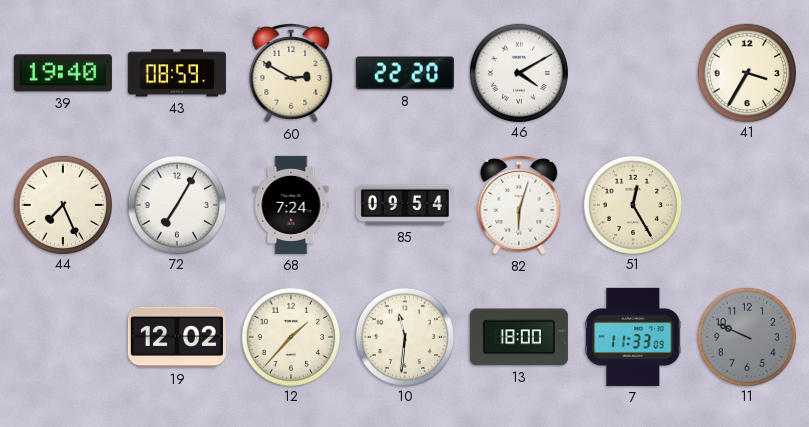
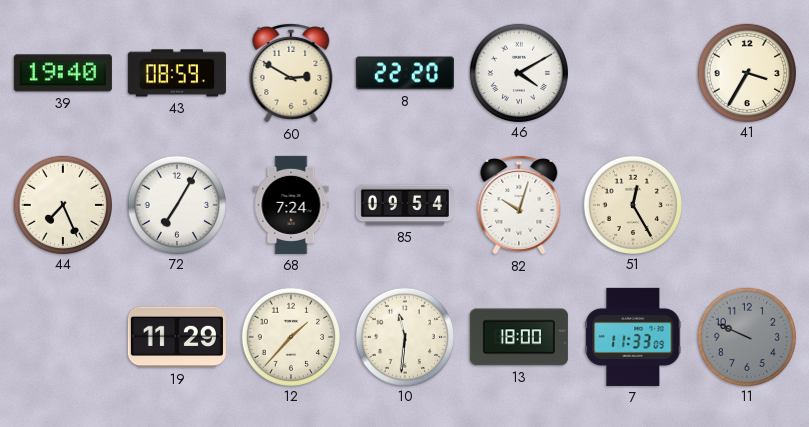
82: 6:03 -> 10:03 (519, 205)
19: 12:02 -> 11:29 (177, 337)
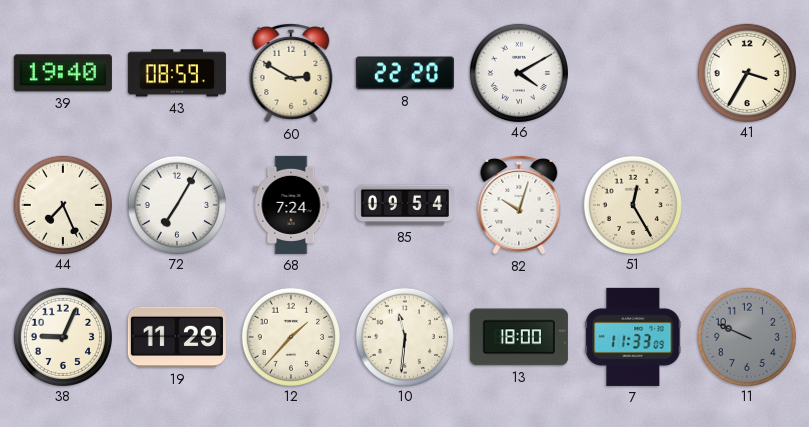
38: none -> 9:04 (62, 336)
